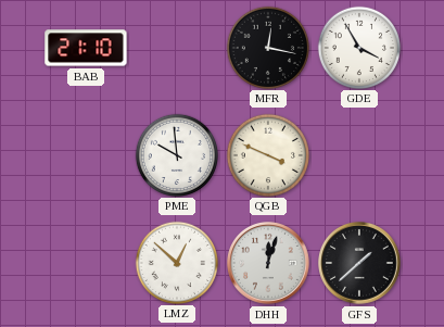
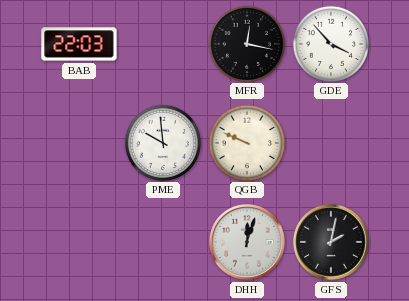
BAB: 21:10 -> 22:03 (79, 44)
GDE: 3:55 -> 3:53 (330, 43)
QGB: 3:49 -> 9:49 (246, 142)
LMZ: 12:52 -> none (176, 262)
GFS: 1:38 -> 2:02 (332, 243)
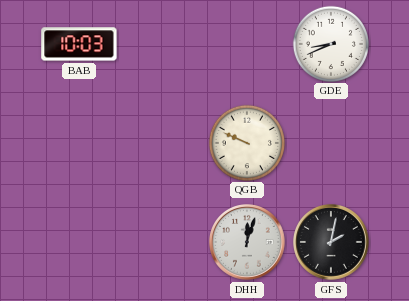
BAB: 22:03 -> 10:03 (79, 44)
MFR: 12:17 -> none (246, 43)
GDE: 3:53 -> 8:41 (330, 43)
PME: 9:59 -> none (162, 142)
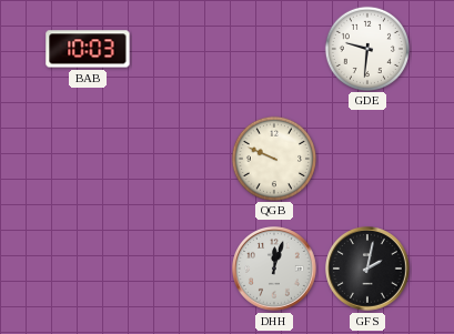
GDE: 8:41 -> 9:31 (366, 48)
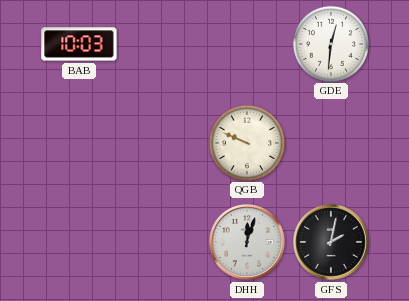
GDE: 9:31 -> 12:31 (330, 43)
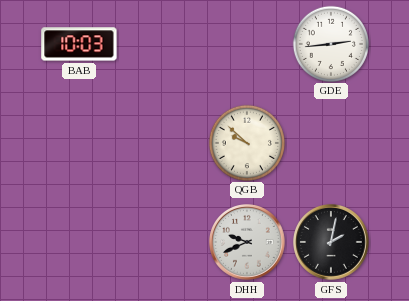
GDE: 12:31 -> 2:44 (330, 43)
QGB: 9:49 -> 9:52 (246, 142)
DHH: 12:03 -> 9:41 (248, 243)
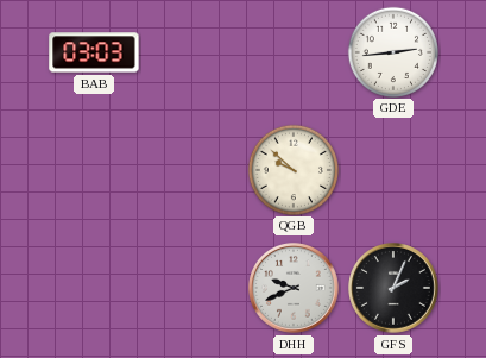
BAB: 10:03 -> 03:03 (94, 52)
GFS: 2:02 -> 2:04 (395, 289)
